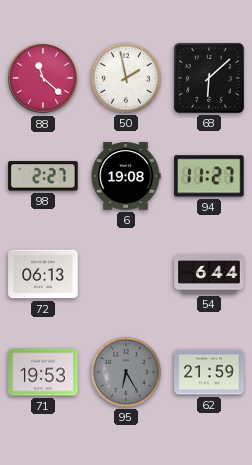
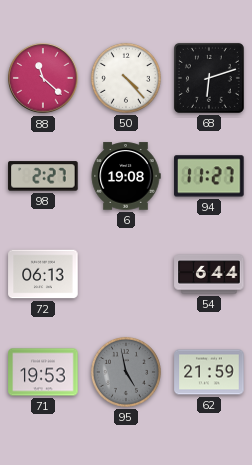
50: 1:58 -> 4:23 (126, 78)
68: 6:08 -> 6:12 (209, 78)
95: 6:25 -> 4:58 (126, 372)
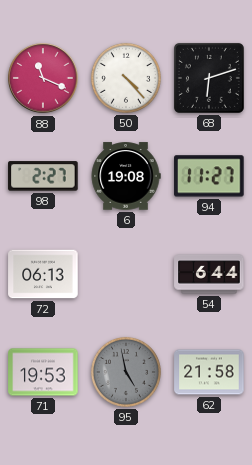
88: 11:22 -> 11:19 (43, 78)
62: 21:59 -> 21:58 (209, 372)
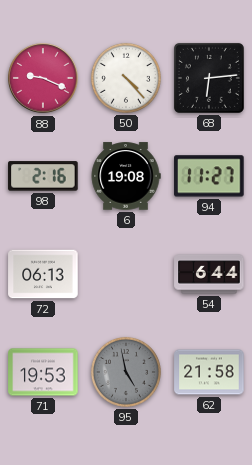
88: 11:19 -> 9:19 (43, 78)
68: 6:12 -> 6:14 (209, 78)
98: 2:27 -> 2:16 (43, 176)
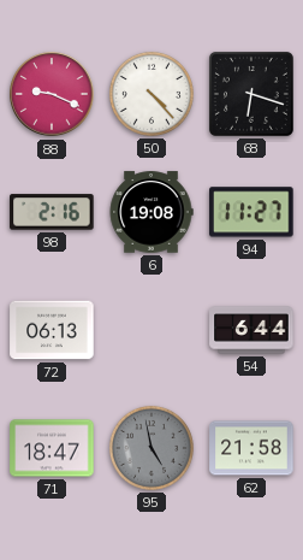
68: 6:14 -> 6:18 (251, 94)
71: 19:53 -> 18:47 (52, 448)
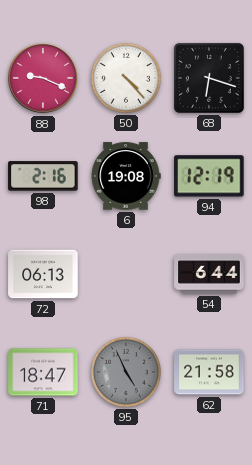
94: 11:27 -> 12:19 (209, 176)
95: 4:58 -> 4:56 (126, 372)
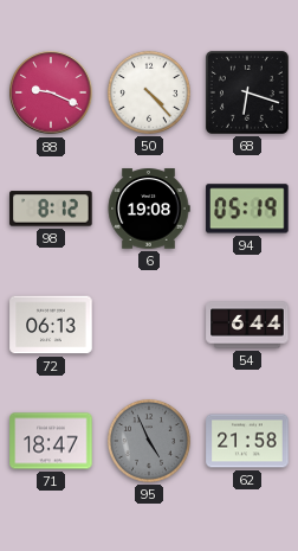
98: 2:16 -> 8:12 (51, 209)
94: 12:19 -> 05:19 (247, 209)
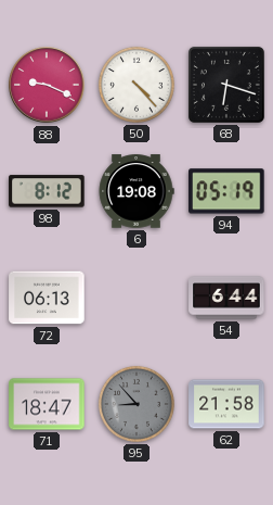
95: 4:56 -> 8:53 (136, 404)
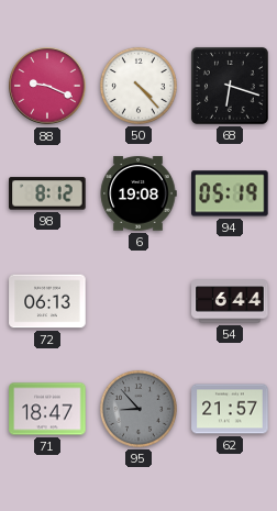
62: 21:58 -> 21:57 (230, 409)
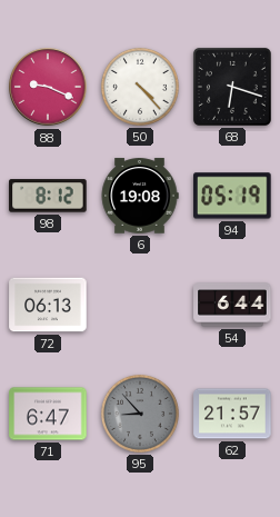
71: 18:47 -> 6:47 (48, 414)
